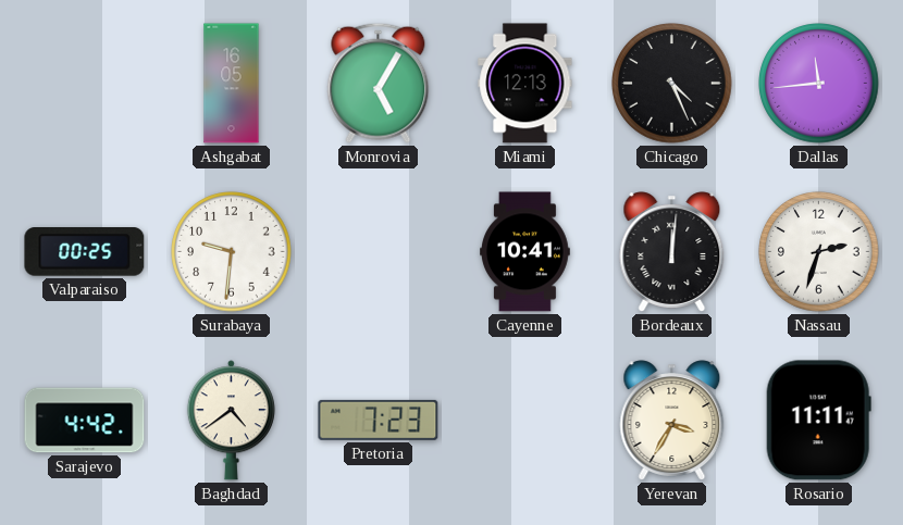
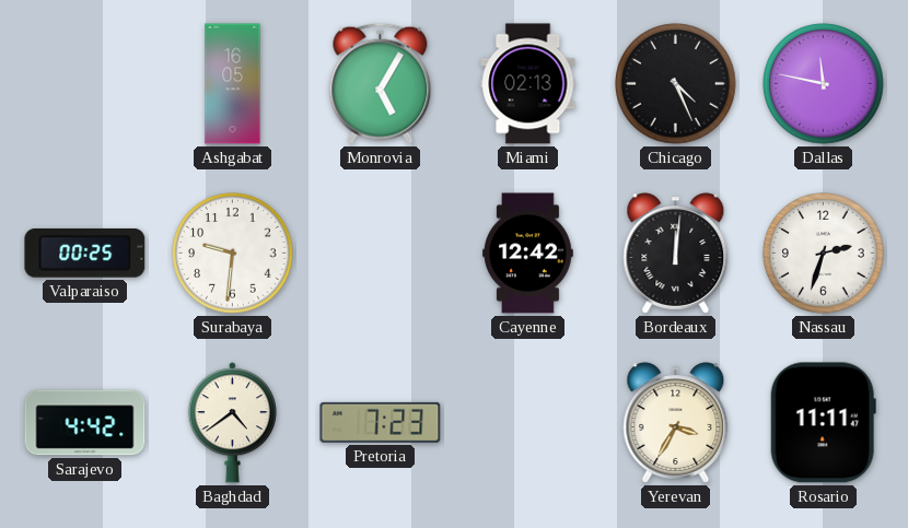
Miami: 12:13 -> 02:13 (528, 84)
Dallas: 11:44 -> 11:47 (824, 84)
Cayenne: 10:41 -> 12:42 (528, 254)
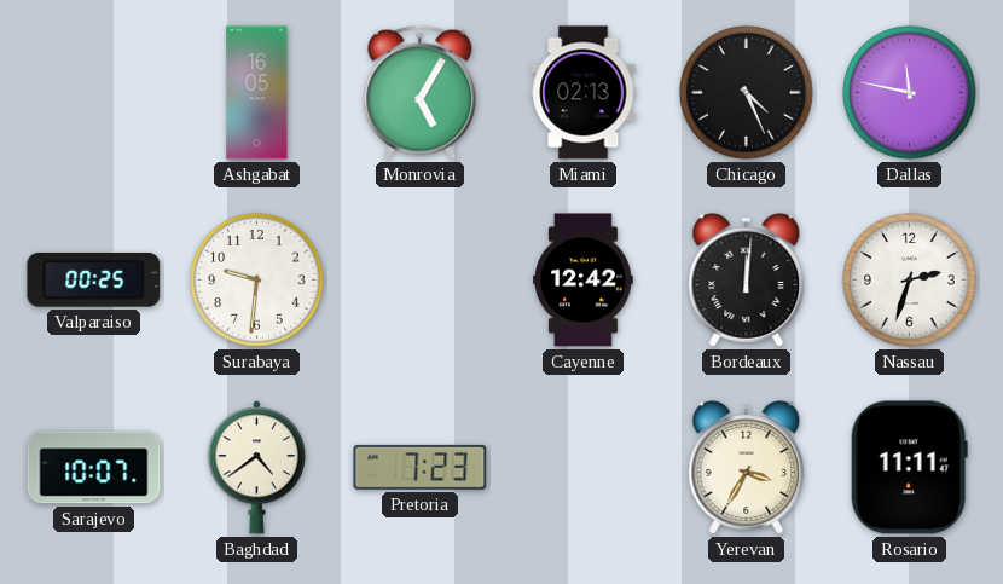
Sarajevo: 4:42 -> 10:07 (94, 468)
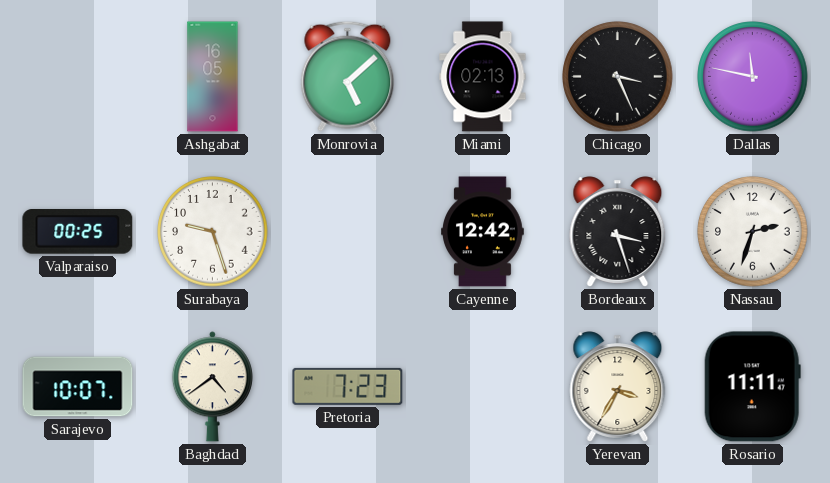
Monrovia: 5:05 -> 5:08 (348, 76)
Chicago: 4:26 -> 3:26 (618, 77)
Surabaya: 9:31 -> 9:27 (213, 232)
Bordeaux: 12:01 -> 3:27 (618, 232)
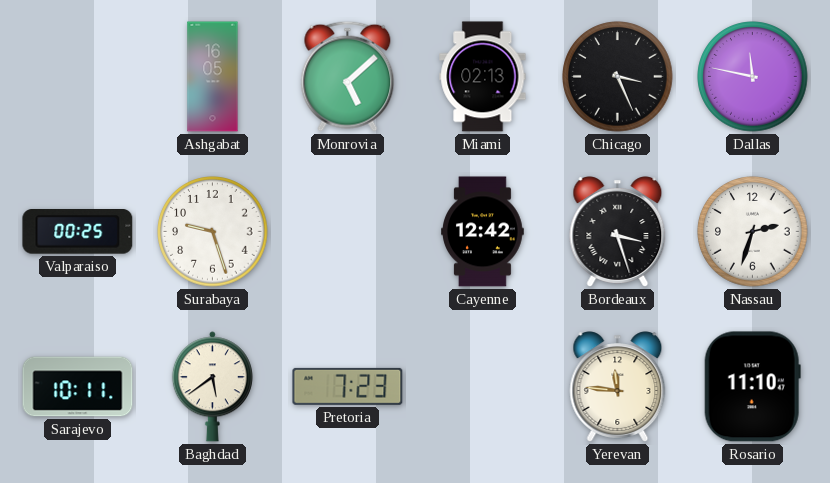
Sarajevo: 10:07 -> 10:11 (78, 387)
Baghdad: 4:39 -> 5:39 (212, 387)
Yerevan: 3:35 -> 11:46 (618, 387)
Rosario: 11:11 -> 11:10 (752, 387)
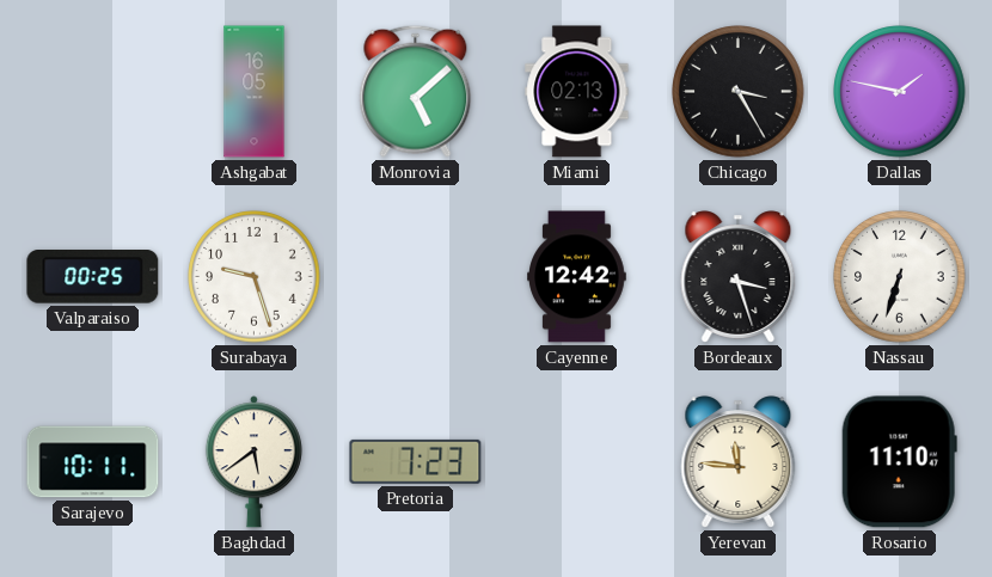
Chicago: 3:26 -> 3:25 (739, 92)
Dallas: 11:47 -> 1:47 (900, 92)
Nassau: 2:33 -> 6:33 (900, 277)
